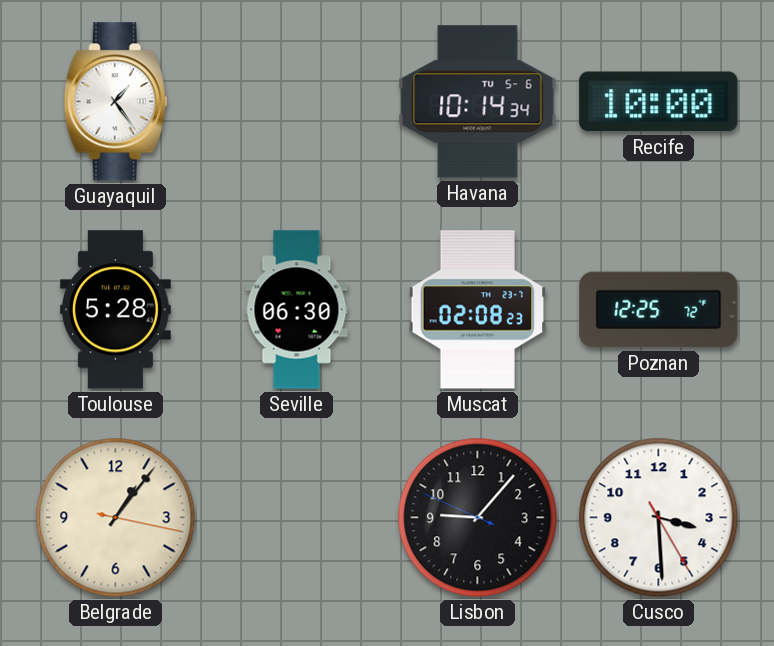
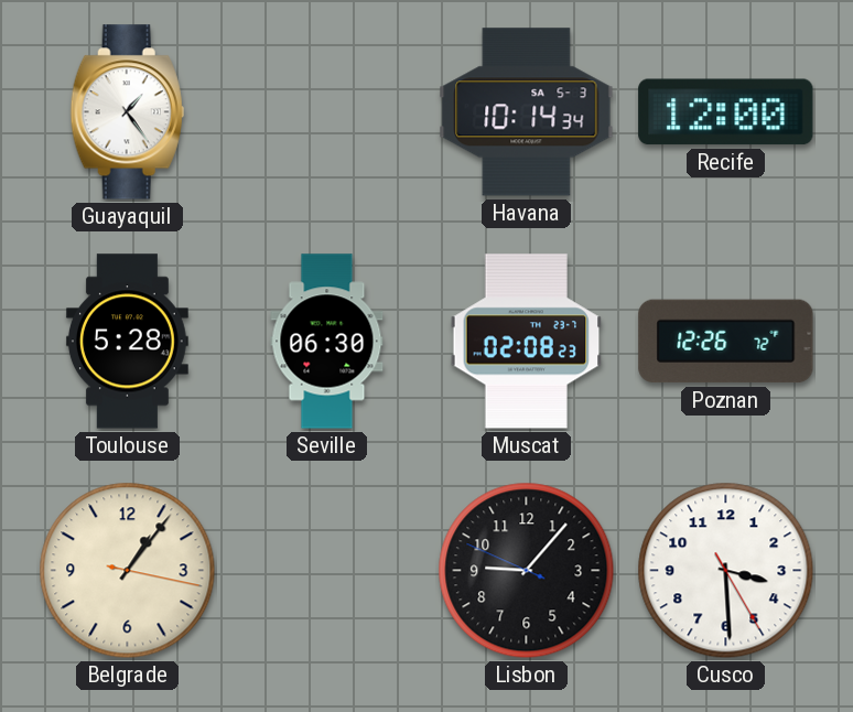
Havana date: TU 5-6 -> SA 5-3 (527, 112)
Recife: 10:00 -> 12:00 (726, 112)
Poznan: 12:25 -> 12:26 (726, 342)
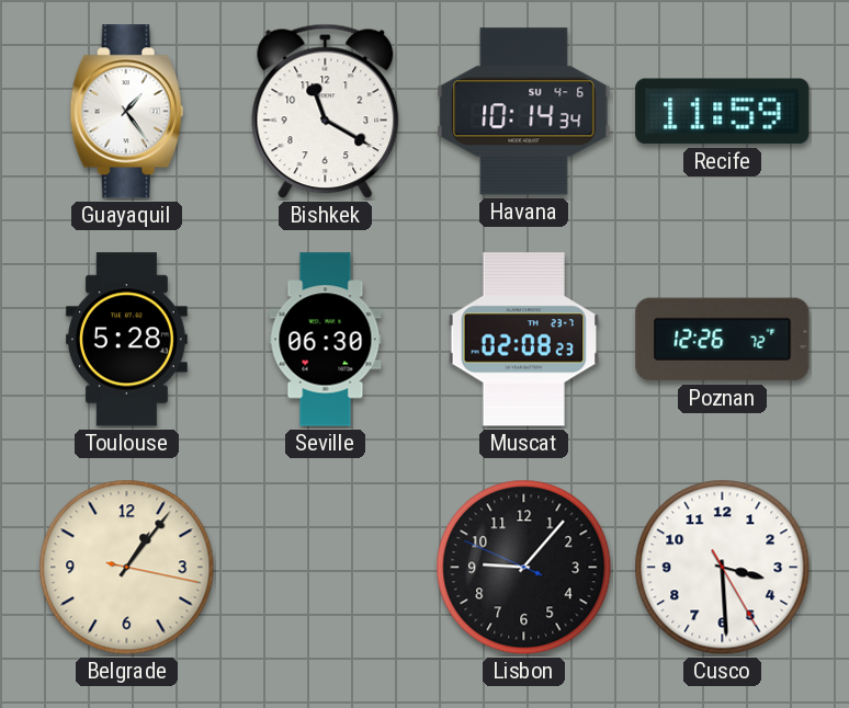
Bishkek: none -> 11:20 (326, 112)
Havana date: SA 5-3 -> SU 4-6 (524, 112)
Recife: 12:00 -> 11:59 (723, 112)
